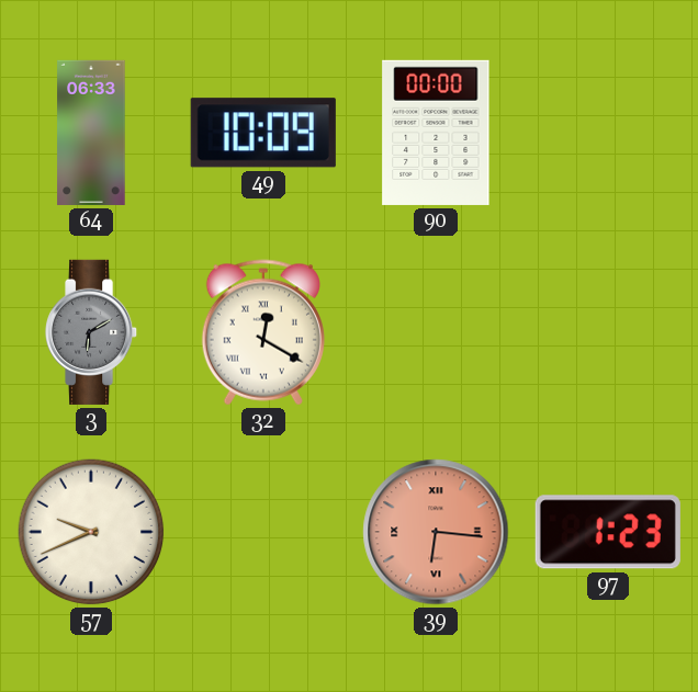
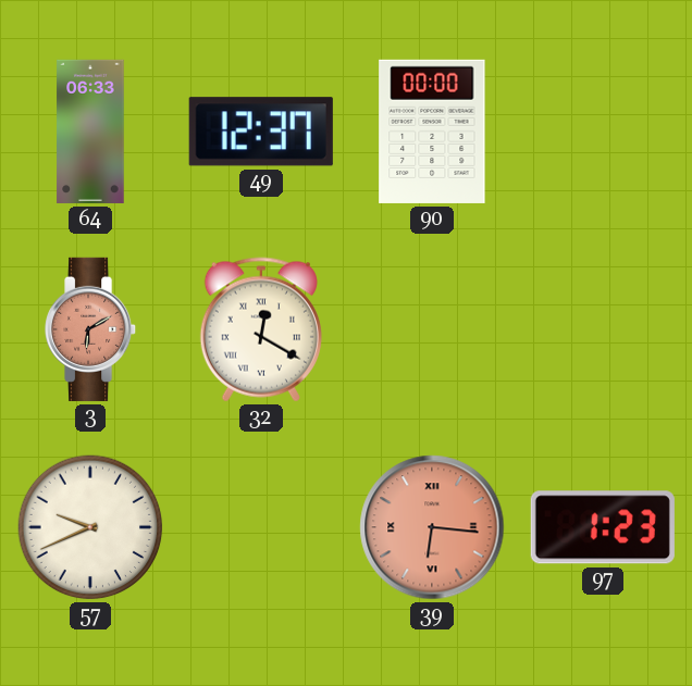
49: 10:09 -> 12:37 (261, 132)
3 dial: grey -> salmon (91, 329)
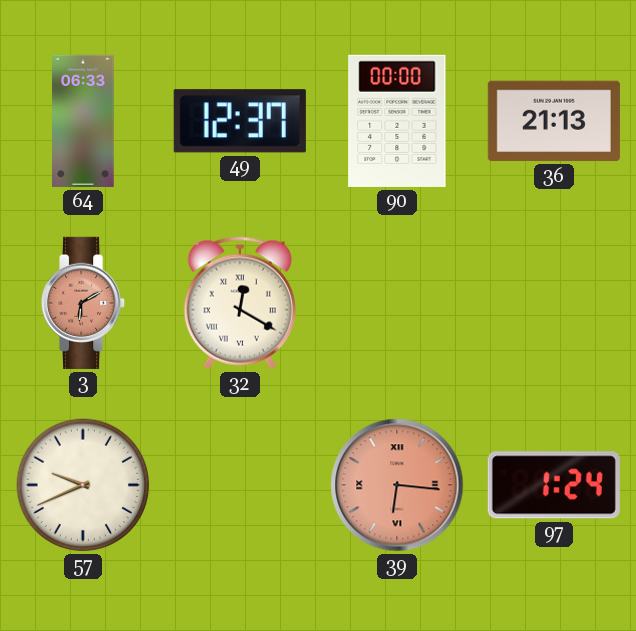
36: none -> 21:13 (554, 121)
97: 1:23 -> 1:24 (554, 485)
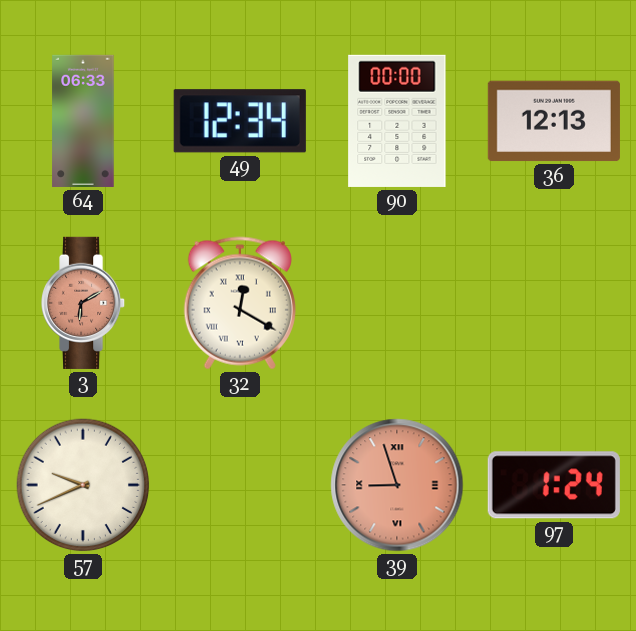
49: 12:37 -> 12:34 (240, 121)
36: 21:13 -> 12:13 (554, 121)
39: 6:16 -> 8:57 (397, 485)
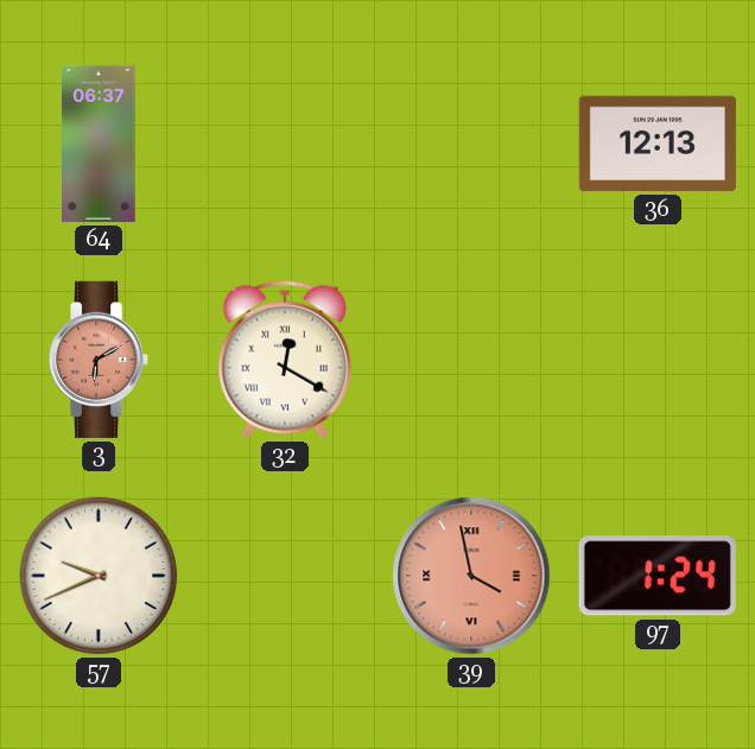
64: 06:33 -> 06:37 (99, 144)
49: 12:34 -> none (240, 121)
90: 00:00 -> none (397, 121)
39: 8:57 -> 3:58 (471, 576)
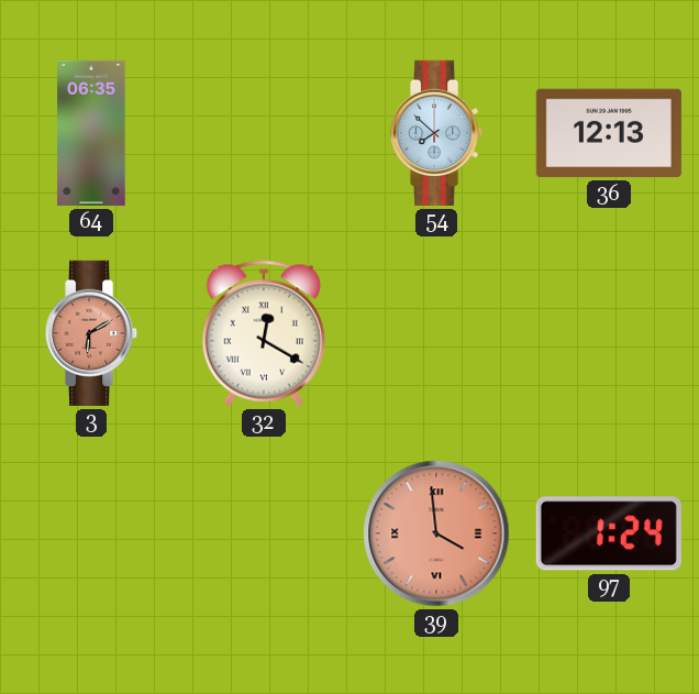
64: 06:37 -> 06:35 (91, 133)
54: none -> 7:52 (437, 133)
57: 9:41 -> none (99, 576)
39: 3:58 -> 3:59 (436, 533)
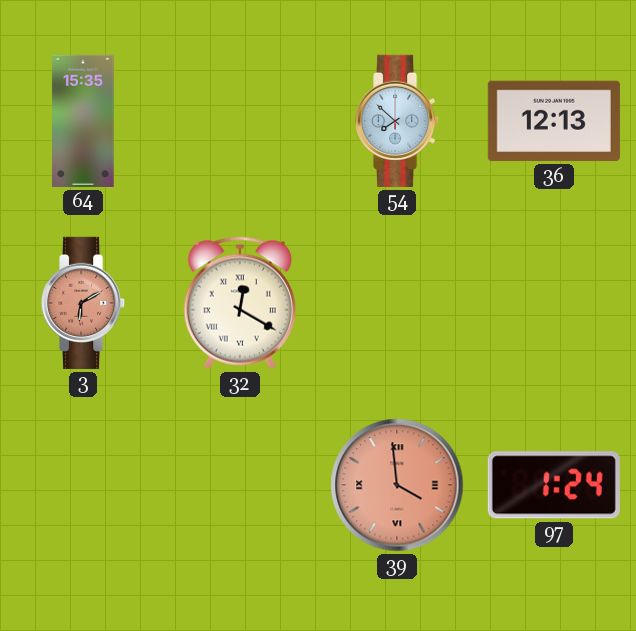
64: 06:35 -> 15:35 (83, 121)
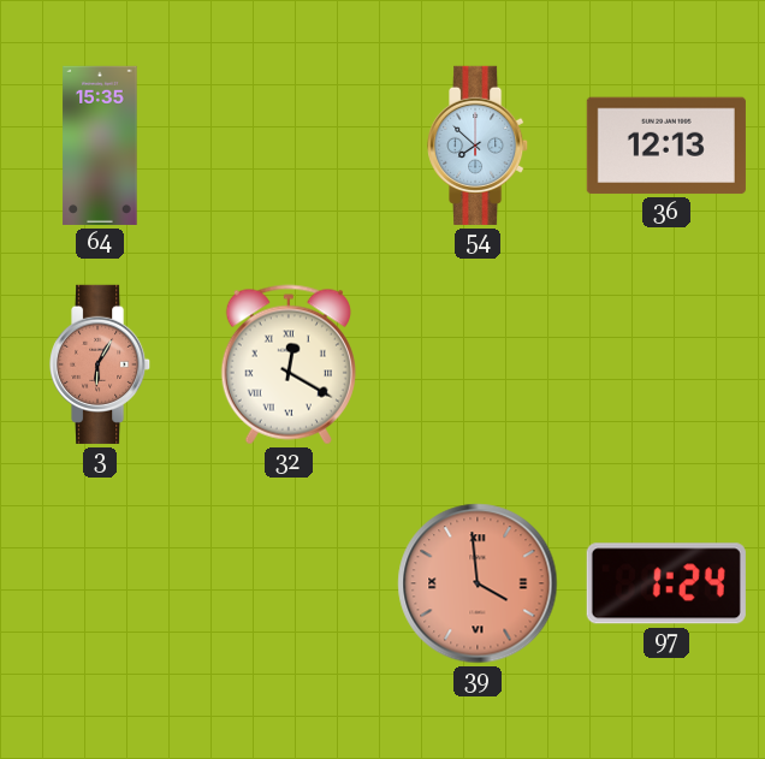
3: 6:10 -> 6:05 (101, 364)
